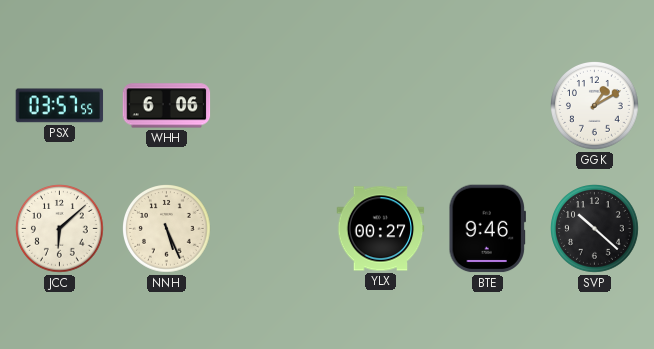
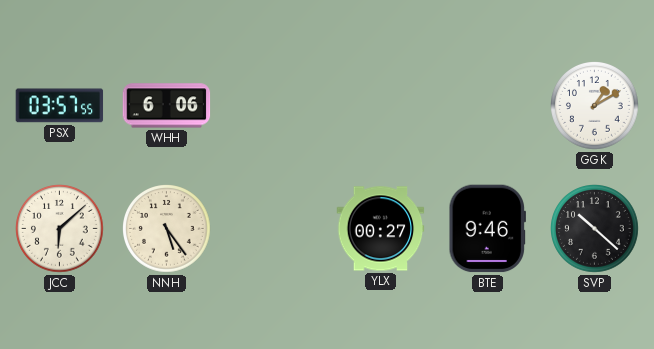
NNH: 5:26 -> 5:24 (167, 229)
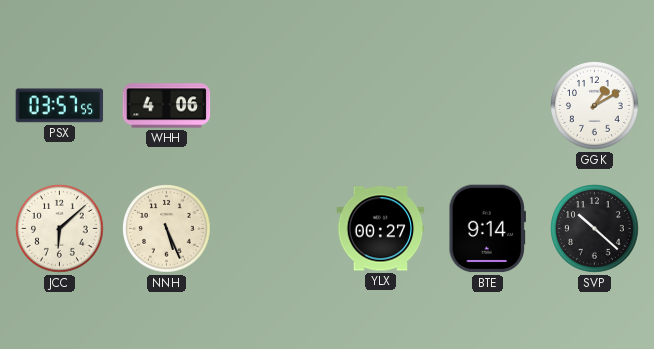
WHH: 6:06 -> 4:06 (167, 106)
NNH: 5:24 -> 5:26 (167, 229)
BTE: 9:46 -> 9:14 (488, 229)
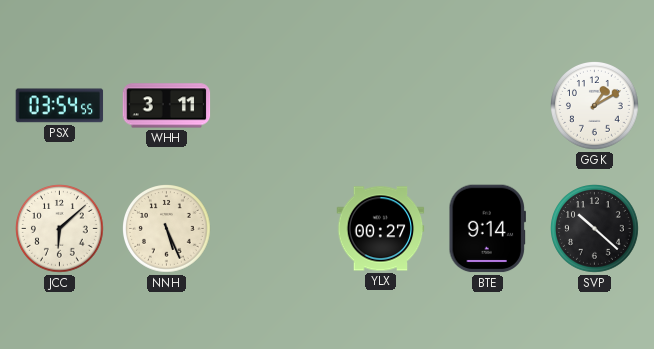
PSX: 03:57 -> 03:54 (60, 106)
WHH: 4:06 -> 3:11 (167, 106)
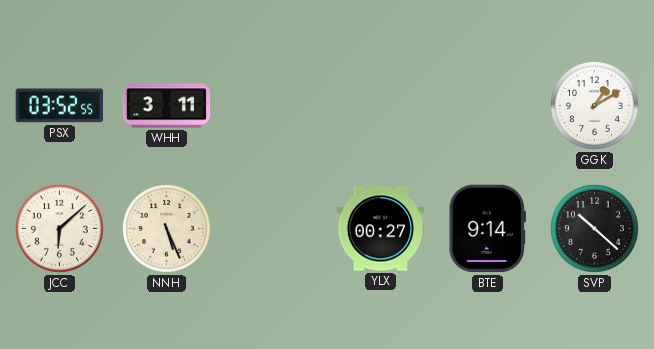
PSX: 03:54 -> 03:52 (60, 106)
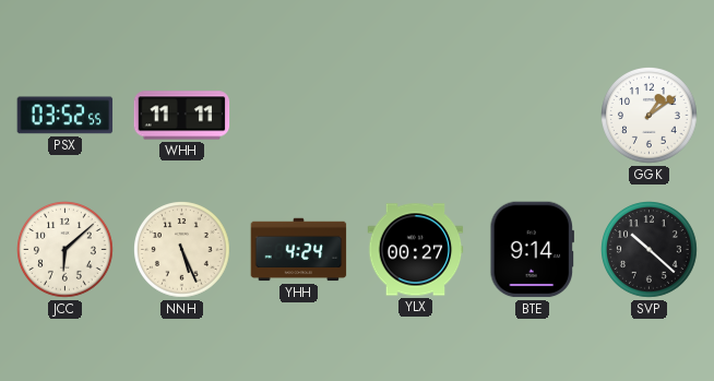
WHH: 3:11 -> 11:11 (182, 116)
GGK: 1:10 -> 1:09 (650, 116)
YHH: none -> 4:24 (299, 250)
